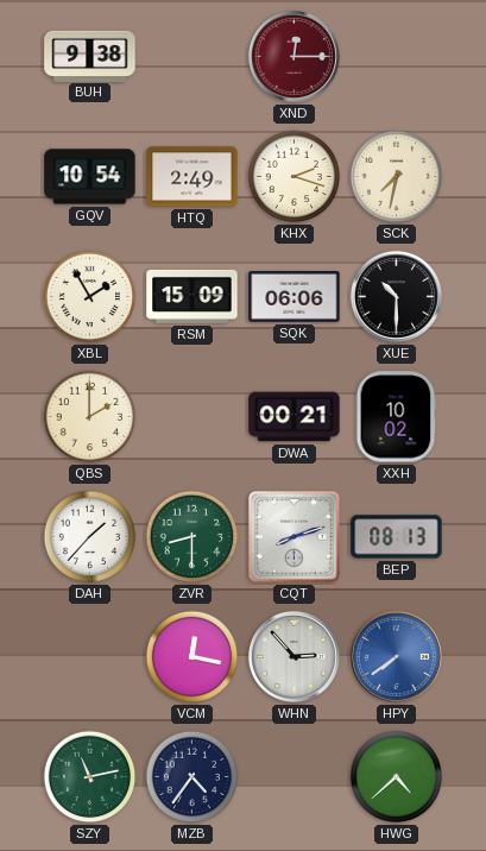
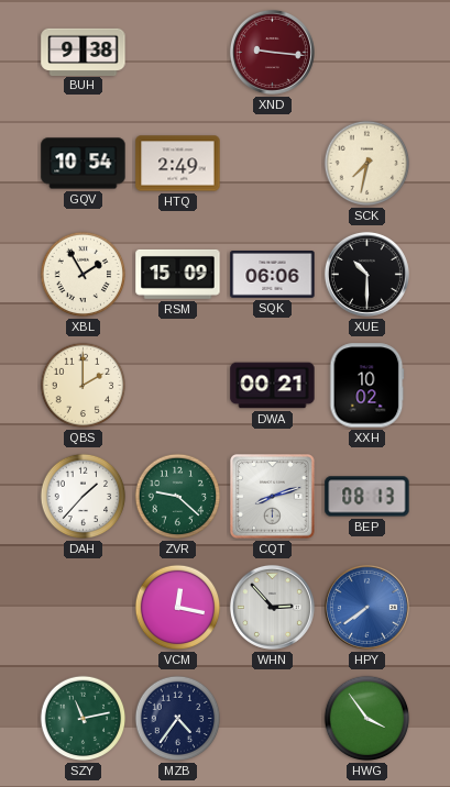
XND: 12:15 -> 9:16 (272, 52)
KHX: 2:18 -> none (295, 177)
ZVR: 8:30 -> 9:22 (178, 497)
HWG: 4:38 -> 3:54 (367, 719)
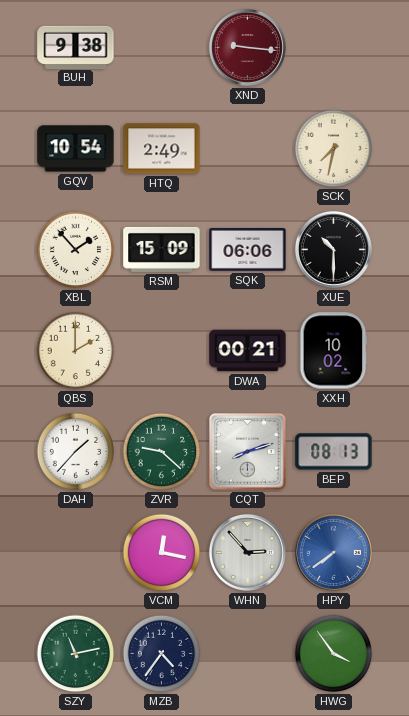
XBL: 1:55 -> 1:53 (76, 250)
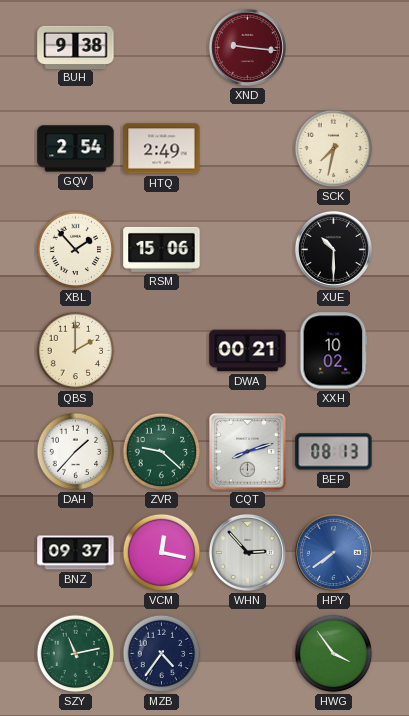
GQV: 10:54 -> 2:54 (76, 149)
RSM: 15:09 -> 15:06 (162, 249)
SQK: 06:06 -> none (248, 250)
BNZ: none -> 09:37 (76, 553)
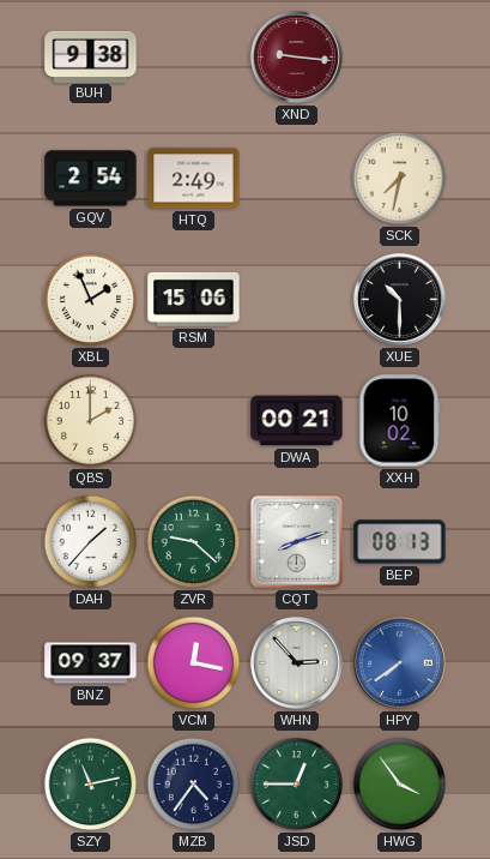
XBL: 1:53 -> 1:56 (91, 300)
JSD: none -> 12:45 (297, 785)
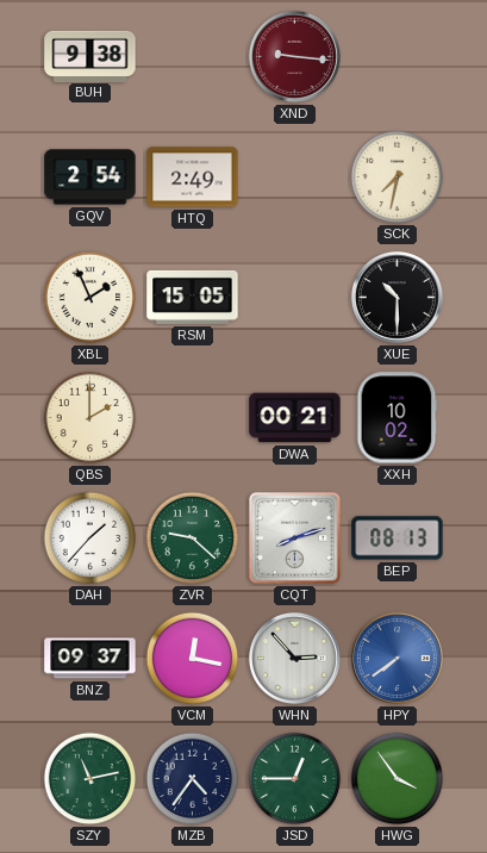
RSM: 15:06 -> 15:05 (193, 297)
